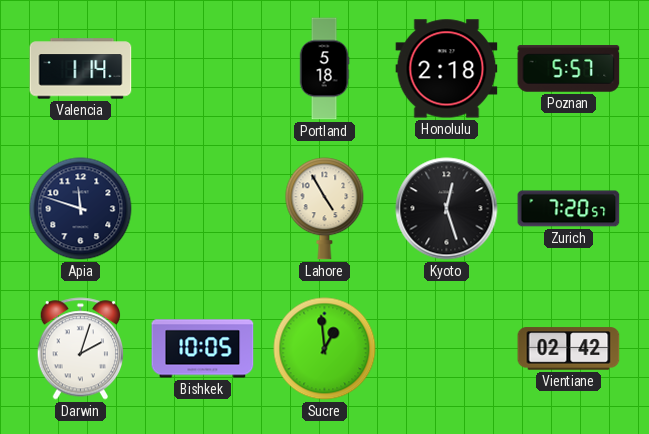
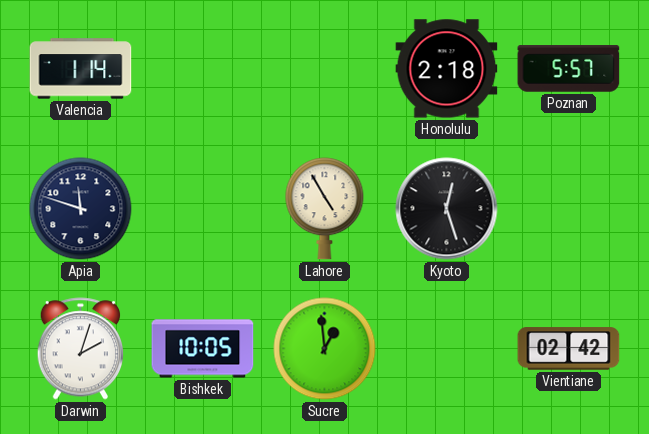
Portland: 5:18 -> none (324, 69)
Zurich: 7:20 -> none (569, 209)
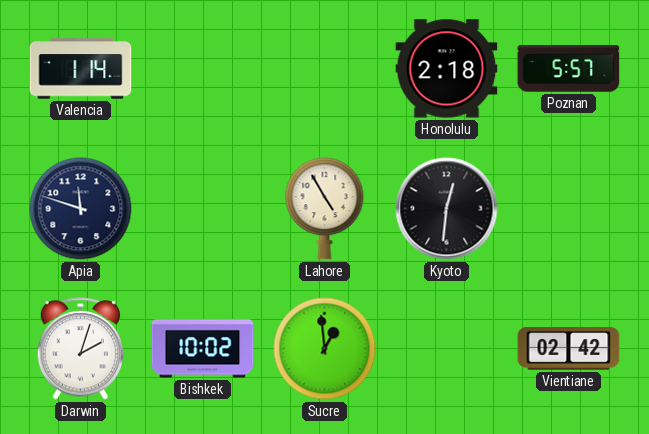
Kyoto: 12:27 -> 12:31 (447, 209)
Bishkek: 10:05 -> 10:02 (203, 349)
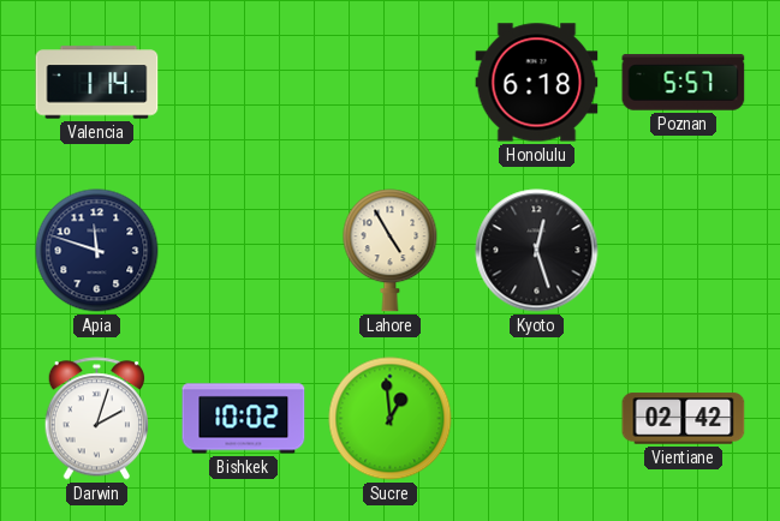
Honolulu: 2:18 -> 6:18 (537, 83)
Kyoto: 12:31 -> 12:27 (537, 251)
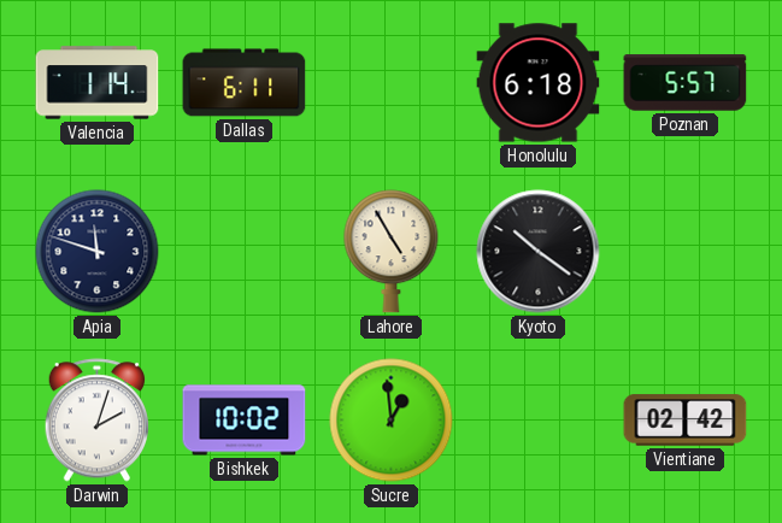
Dallas: none -> 6:11 (245, 83)
Kyoto: 12:27 -> 10:21 (539, 252)
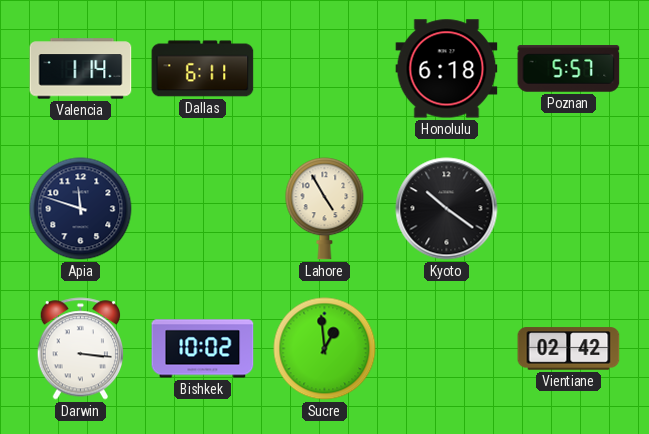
Darwin: 2:03 -> 3:16 (81, 349)
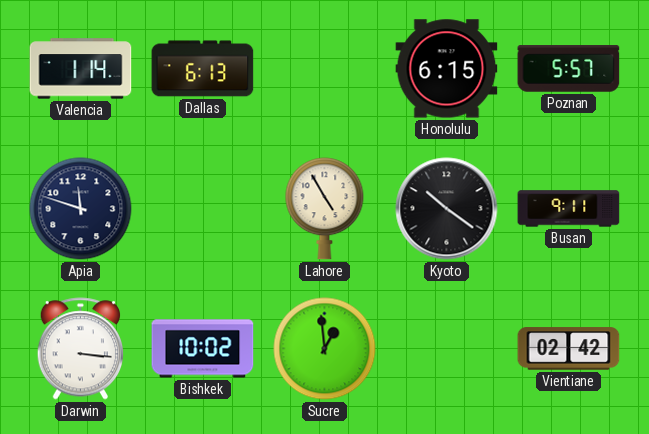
Dallas: 6:11 -> 6:13 (203, 69)
Honolulu: 6:18 -> 6:15 (447, 69)
Busan: none -> 9:11 (569, 209)
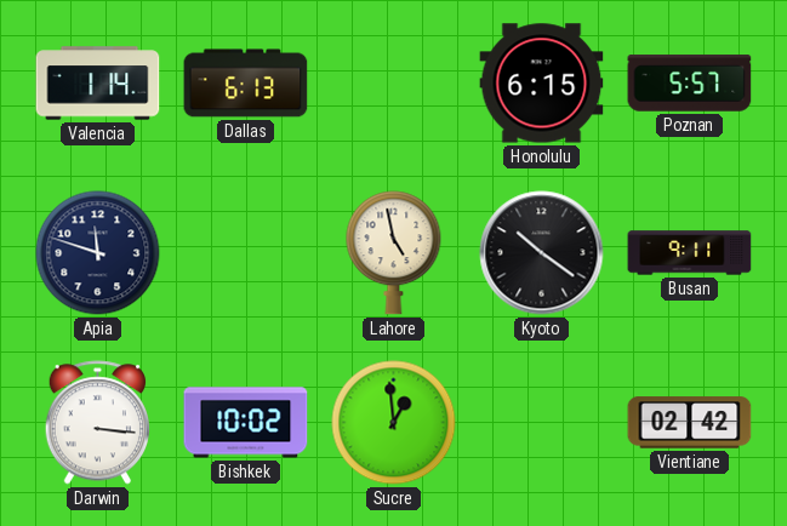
Lahore: 4:55 -> 4:58 (394, 253)
